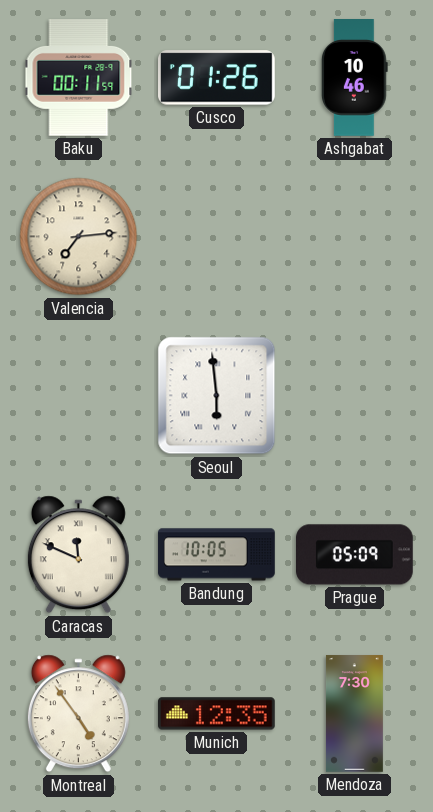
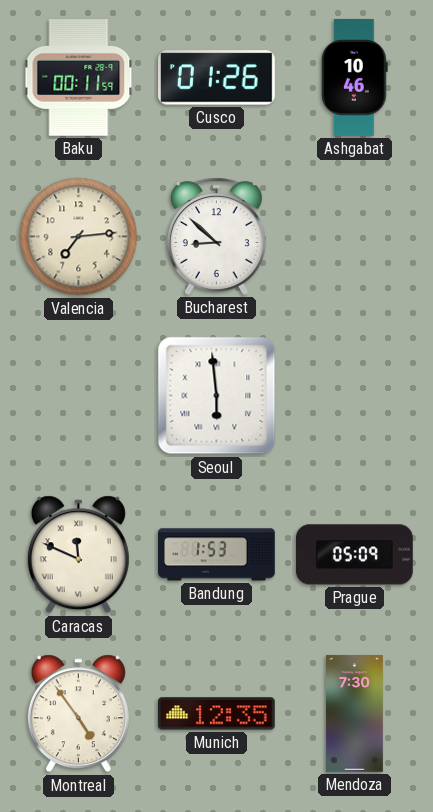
Bucharest: none -> 8:52 (216, 236)
Bandung: 10:05 -> 1:53 (217, 555)
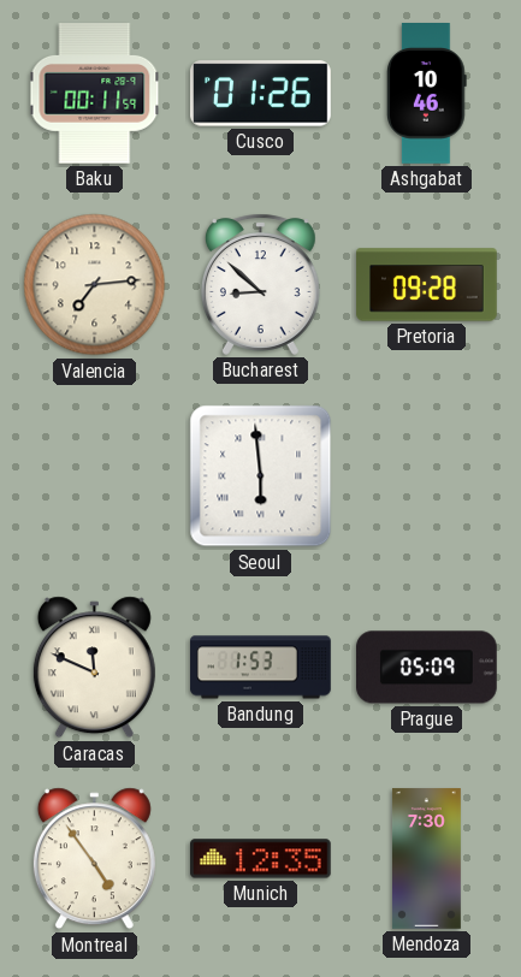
Pretoria: none -> 09:28 (427, 285)
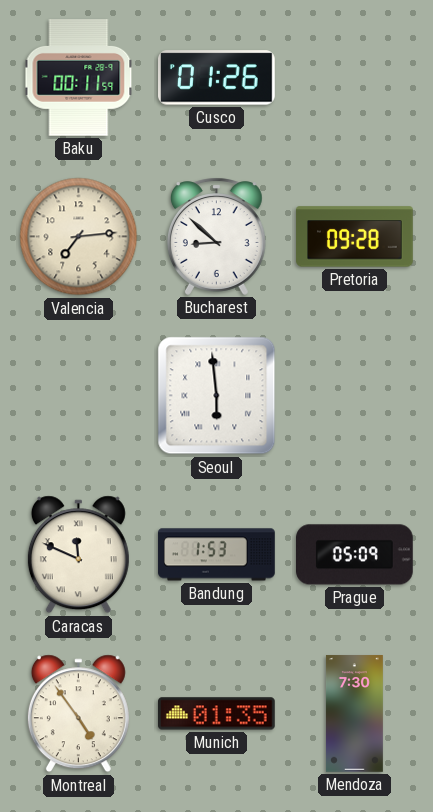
Ashgabat: 10:46 -> none (427, 94)
Munich: 12:35 -> 01:35 (217, 714)
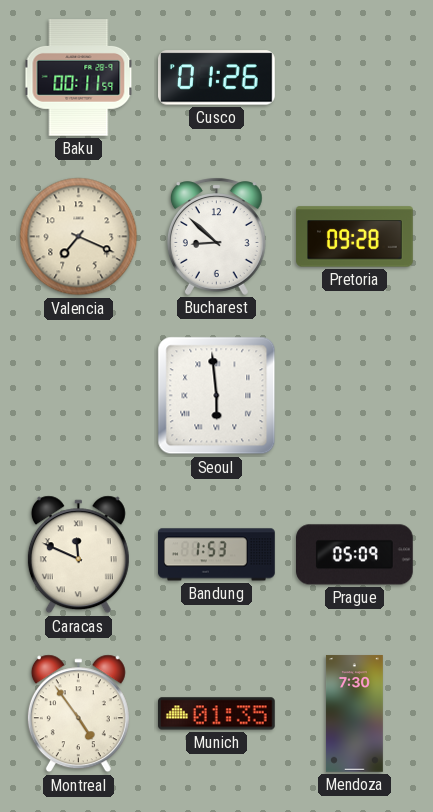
Valencia: 7:14 -> 7:19 (79, 237)
